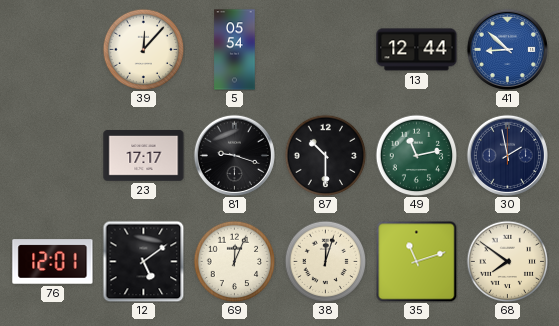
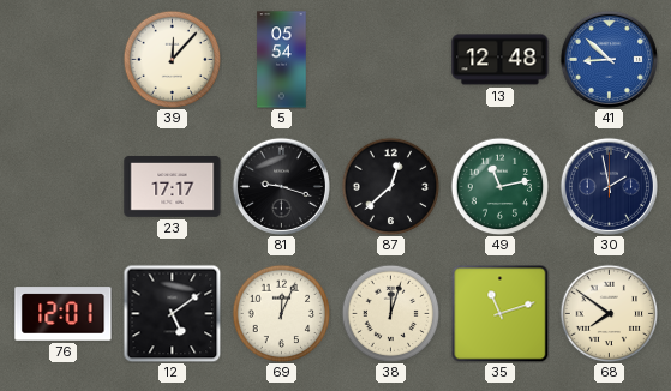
13: 12:44 -> 12:48 (501, 60)
87: 10:30 -> 12:38 (390, 186)
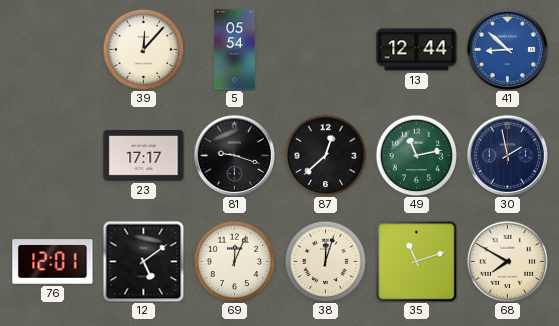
13: 12:48 -> 12:44 (417, 50)
68: 7:51 -> 7:50 (507, 261)
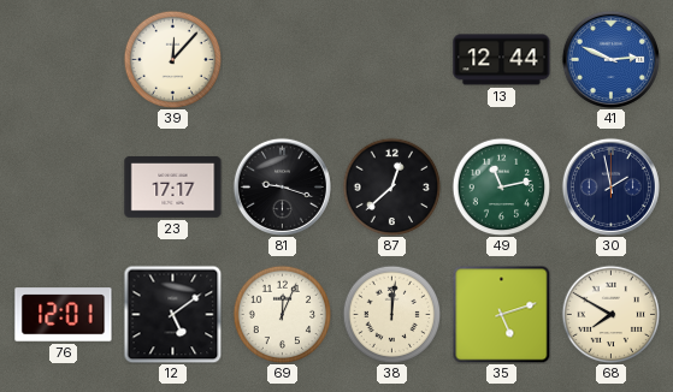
5: 05:54 -> none (235, 50)
41: 8:52 -> 2:49 (610, 59)
38: 12:03 -> 12:01 (391, 314)
35: 11:12 -> 5:12 (501, 314)
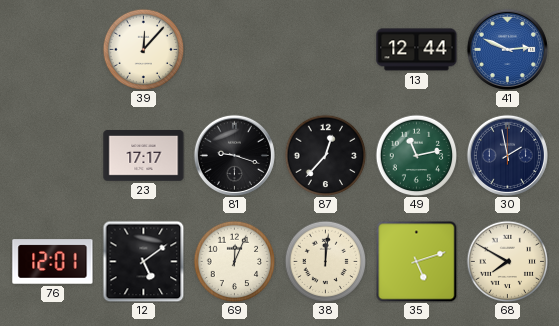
87: 12:38 -> 12:37 (325, 155)
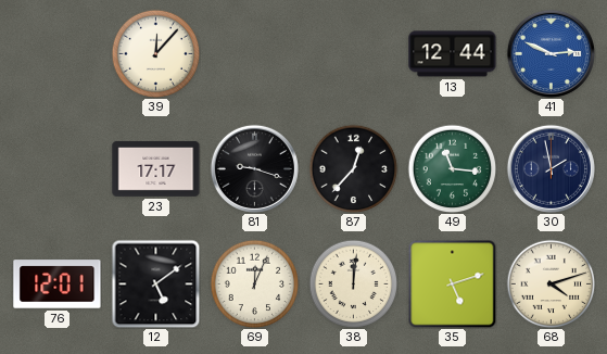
49: 11:13 -> 11:16 (452, 168)
68: 7:50 -> 4:12 (551, 283)
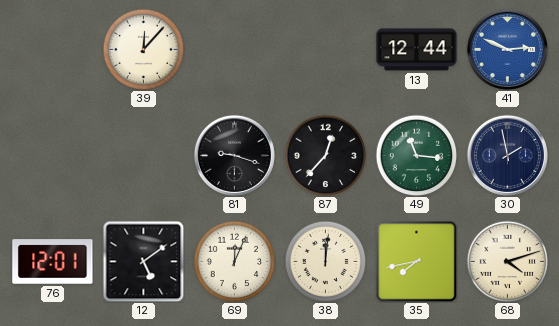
23: 17:17 -> none (156, 169)
35: 5:12 -> 7:43 (416, 261)
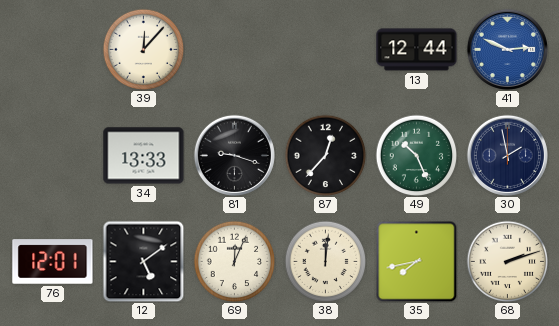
34: none -> 13:33 (144, 156)
49: 11:16 -> 10:26 (416, 155)
68: 4:12 -> 2:12 (507, 261)
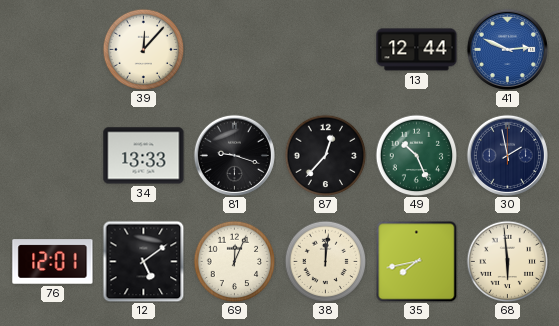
68: 2:12 -> 5:59 (507, 261)
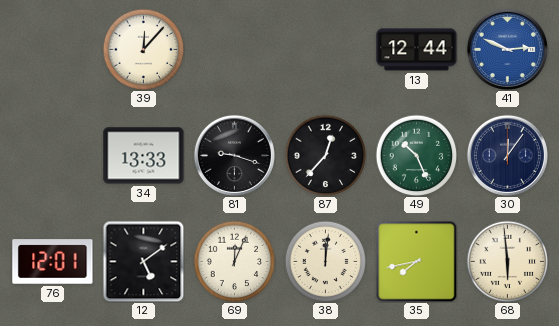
30: 1:58 -> 12:06 (507, 155)
